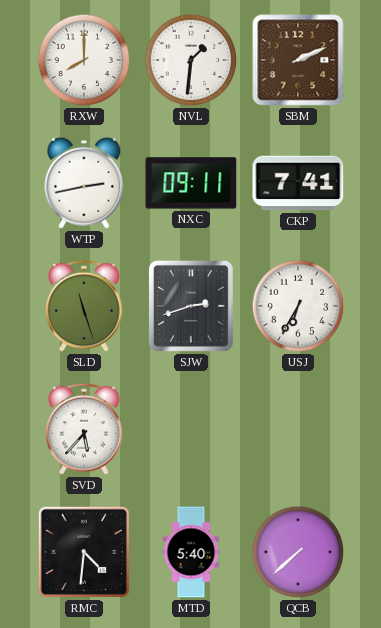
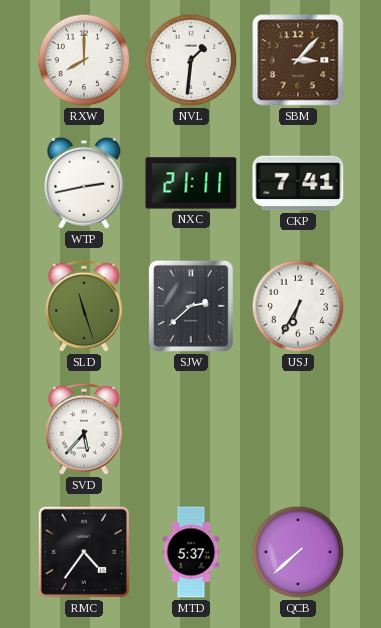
SBM: 2:11 -> 3:07 (298, 60)
NXC: 09:11 -> 21:11 (191, 183)
SJW: 2:42 -> 2:38 (191, 306)
RMC: 4:31 -> 4:36 (84, 552)
MTD: 5:40 -> 5:37 (191, 552)
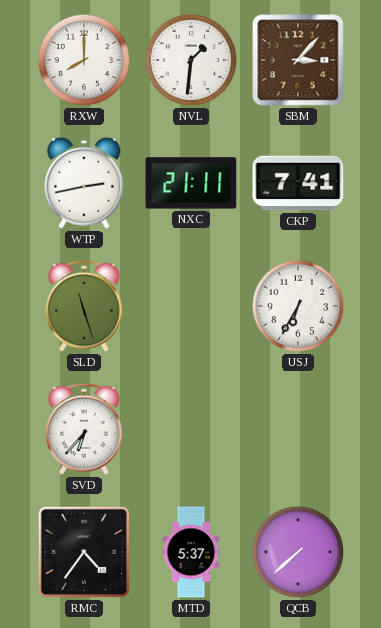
SJW: 2:38 -> none (191, 306)
SVD: 5:37 -> 6:37 (84, 429)
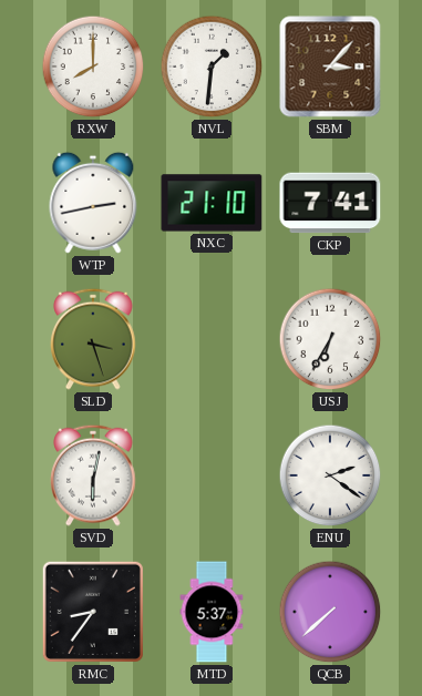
NXC: 21:11 -> 21:10 (212, 203)
SLD: 11:27 -> 3:27 (93, 339)
SVD: 6:37 -> 6:02 (93, 475)
ENU: none -> 2:21 (330, 475)
RMC: 4:36 -> 8:36 (93, 612)
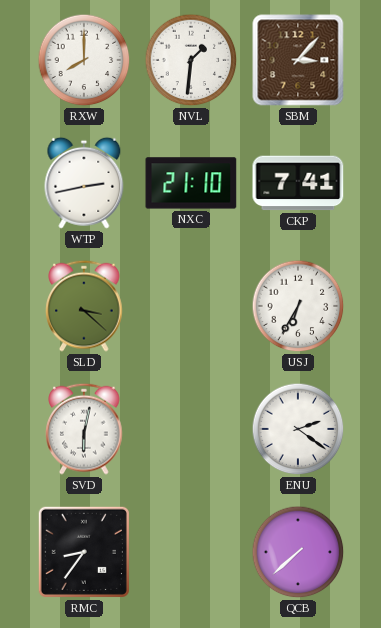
SLD: 3:27 -> 3:22 (84, 306)
MTD: 5:37 -> none (212, 612)
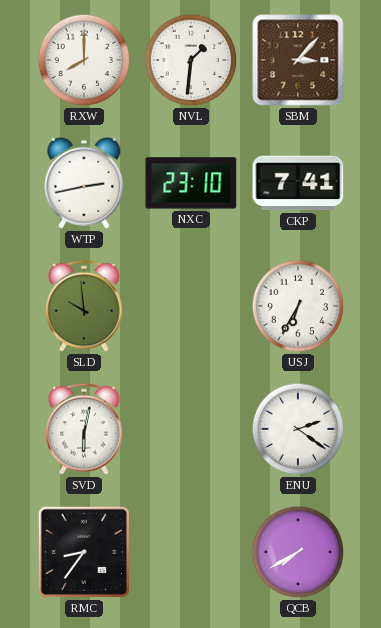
NXC: 21:10 -> 23:10 (191, 183)
SLD: 3:22 -> 9:59 (84, 306)
QCB: 7:38 -> 7:40 (298, 552)
